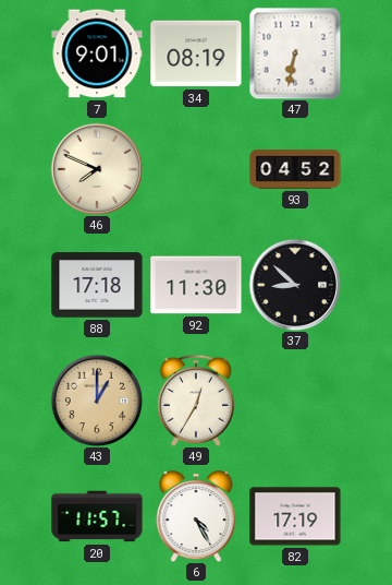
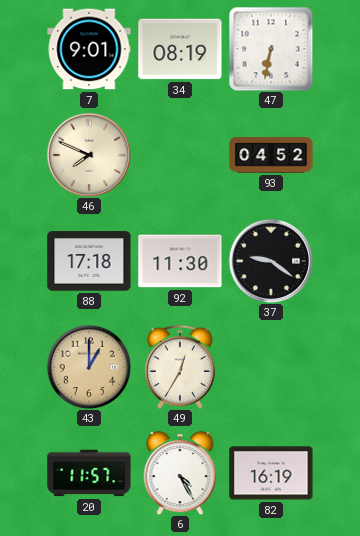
37: 8:52 -> 9:21 (271, 261)
82: 17:19 -> 16:19 (271, 473)
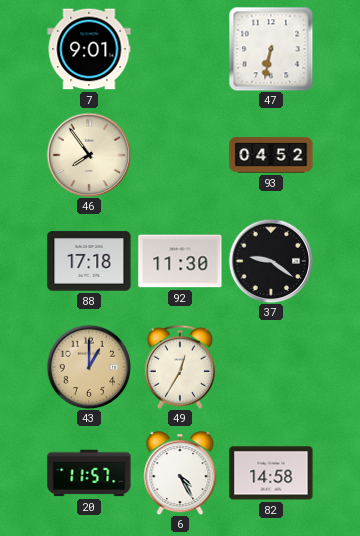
34: 08:19 -> none (180, 49)
46: 7:49 -> 7:54 (89, 155)
82: 16:19 -> 14:58 (271, 473)
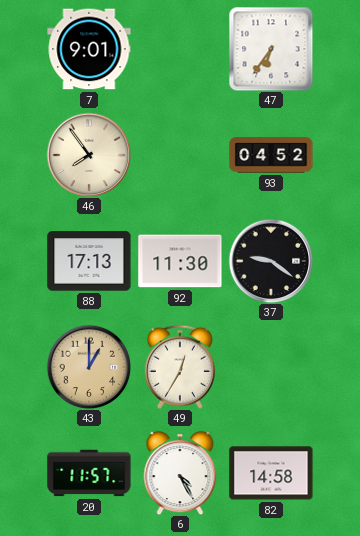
47: 6:32 -> 6:36 (271, 49)
88: 17:18 -> 17:13 (89, 261)
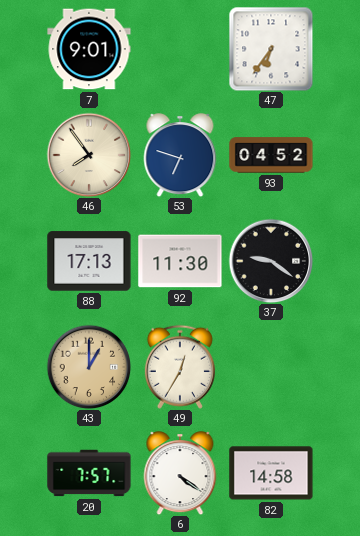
53: none -> 6:48 (180, 155)
20: 11:57 -> 7:57 (89, 473)
6: 4:25 -> 4:21 (180, 473)
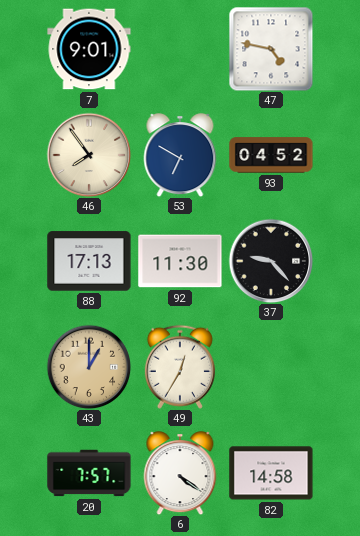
47: 6:36 -> 4:47 (271, 49)
53: 6:48 -> 6:50 (180, 155)
37: 9:21 -> 9:23 (271, 261)
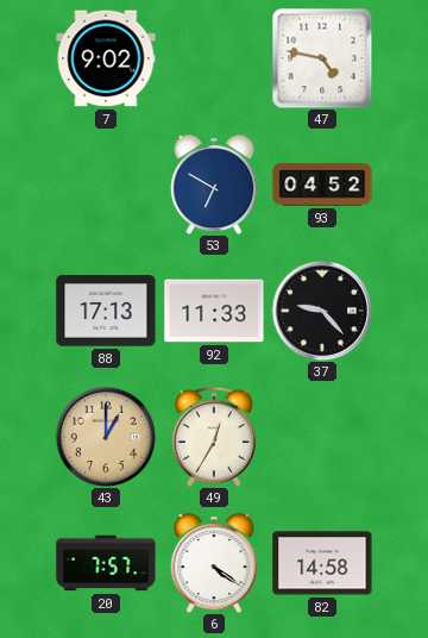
7: 9:01 -> 9:02 (106, 58)
46: 7:54 -> none (89, 155)
92: 11:30 -> 11:33 (214, 311)
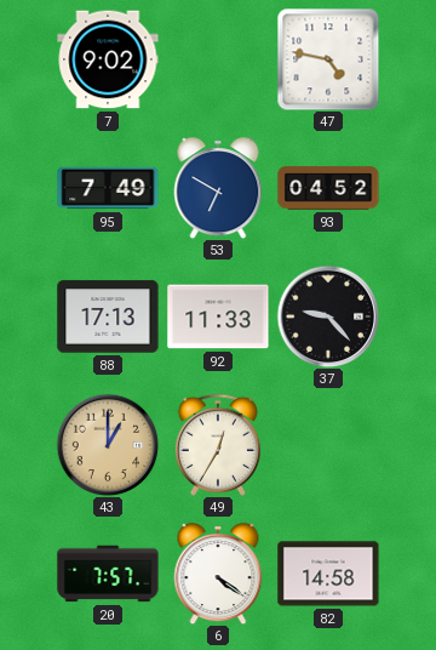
95: none -> 7:49 (108, 188)
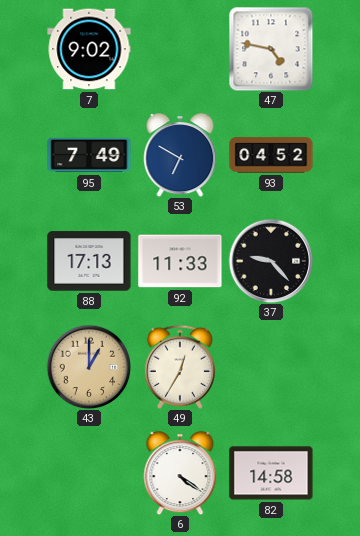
20: 7:57 -> none (108, 574)
